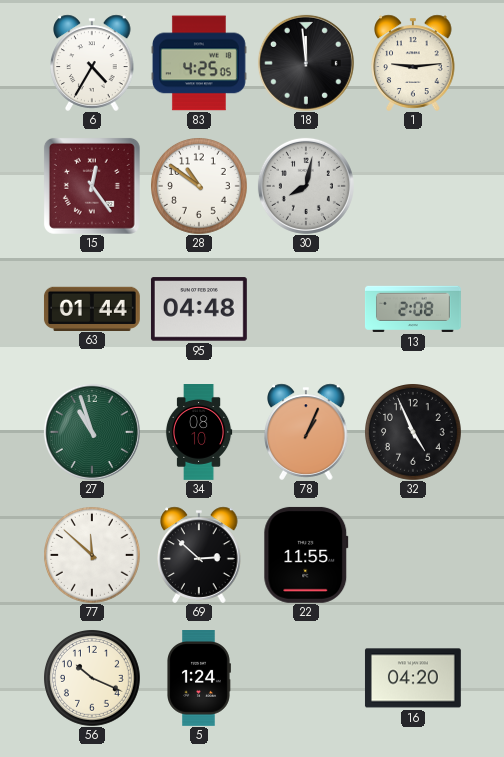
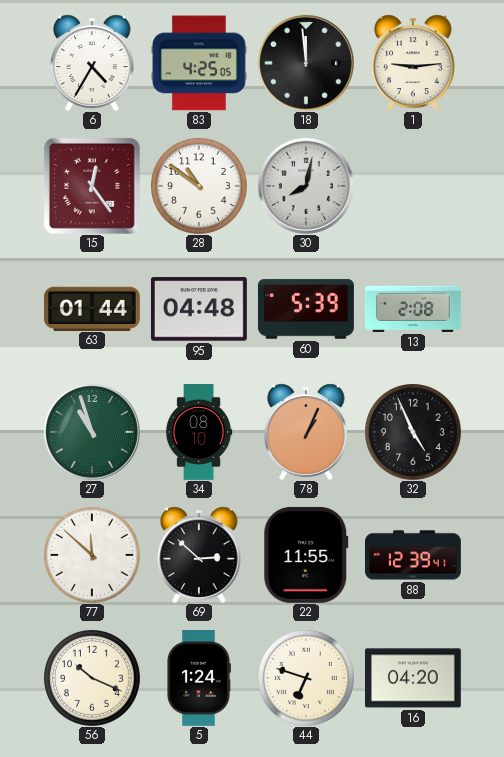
60: none -> 5:39 (306, 309)
88: none -> 12:39 (414, 555)
44: none -> 6:48 (306, 678)
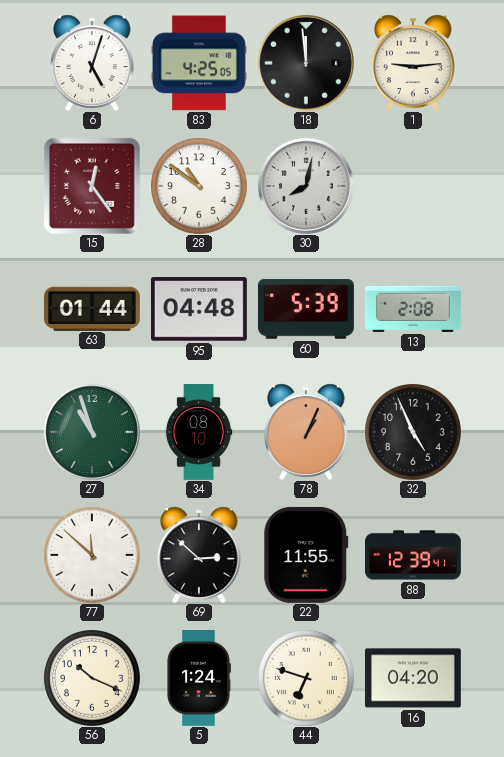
6: 4:35 -> 5:03 (92, 63)
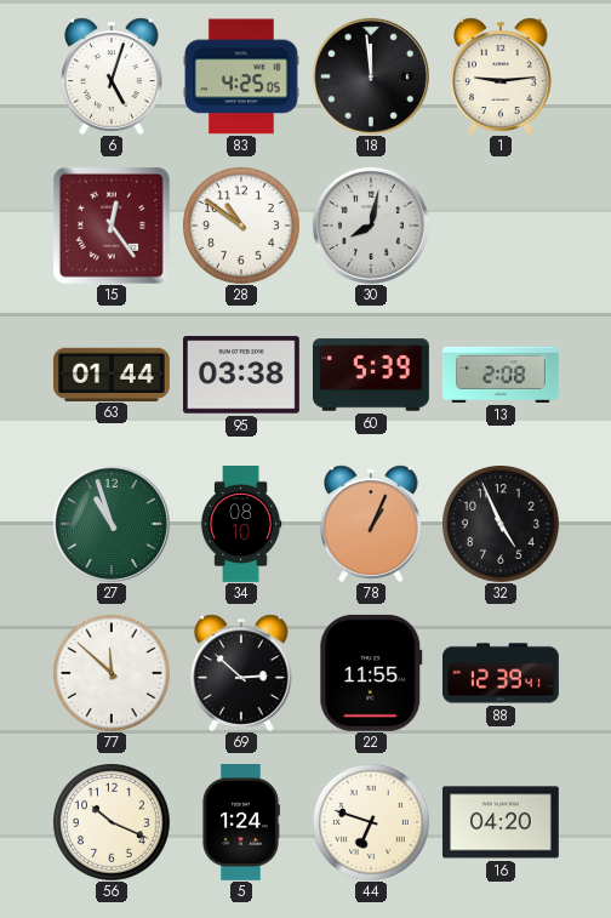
95: 04:48 -> 03:38 (241, 375)
